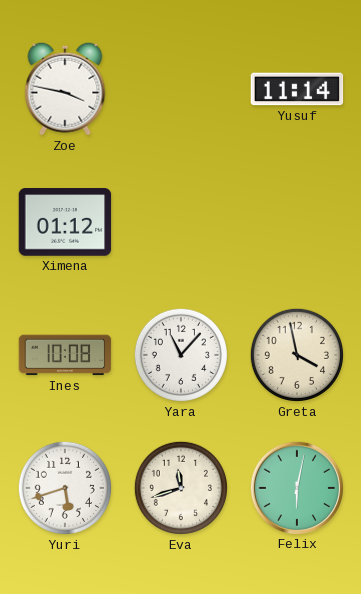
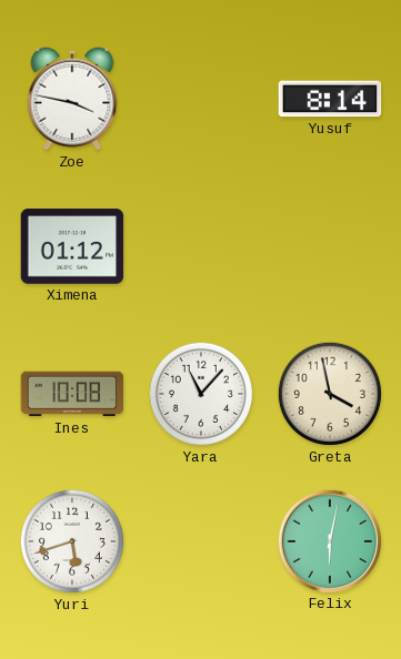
Yusuf: 11:14 -> 8:14 (330, 99)
Eva: 11:42 -> none (181, 488)
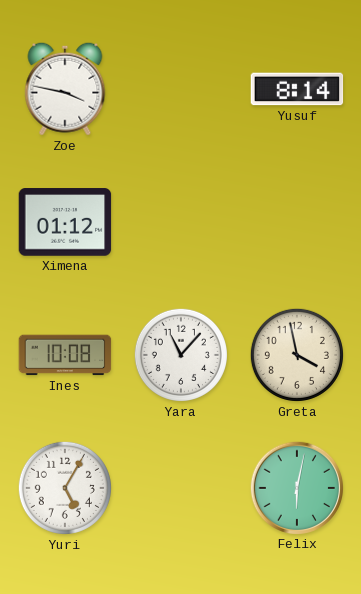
Yuri: 5:42 -> 5:05 (65, 488)
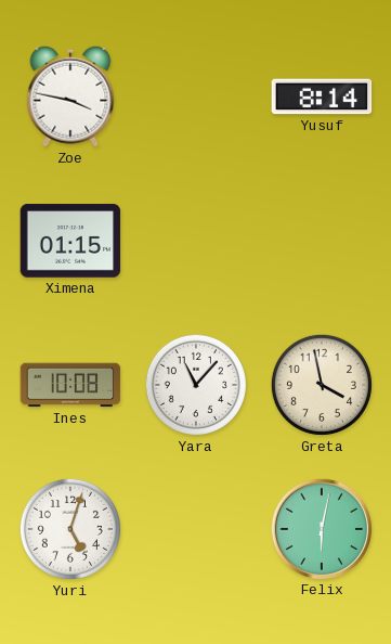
Ximena: 01:12 -> 01:15 (70, 241)
Yuri: 5:05 -> 5:03 (70, 529)
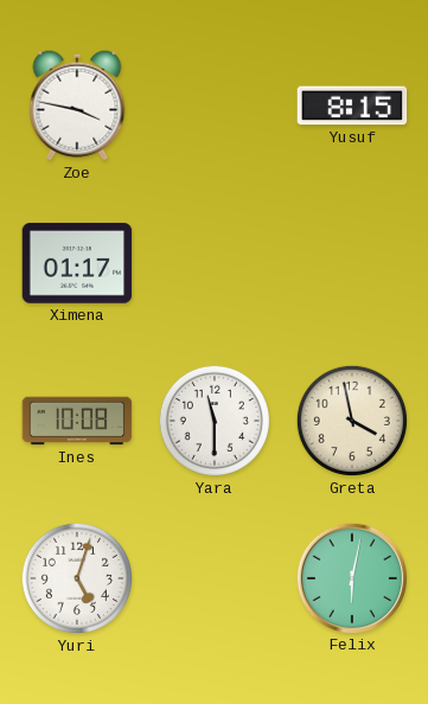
Yusuf: 8:14 -> 8:15 (352, 105)
Ximena: 01:15 -> 01:17 (77, 263)
Yara: 11:07 -> 11:30 (215, 421)
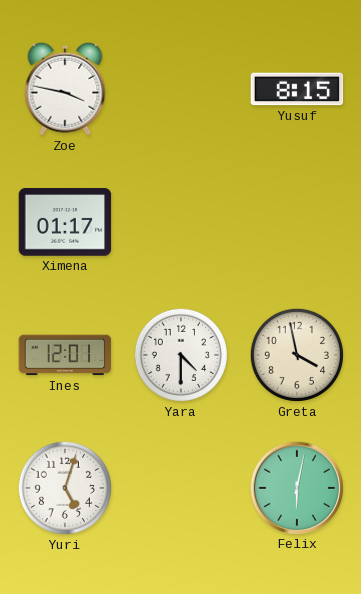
Ines: 10:08 -> 12:01 (65, 355)
Yara: 11:30 -> 4:30 (181, 355)
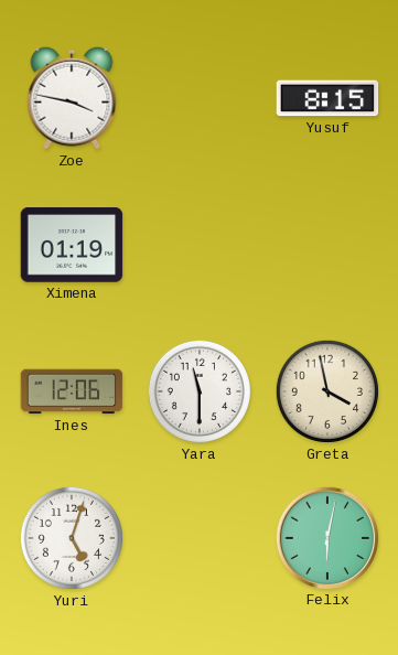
Ximena: 01:17 -> 01:19 (72, 245)
Ines: 12:01 -> 12:06 (72, 391)
Yara: 4:30 -> 11:30 (200, 391)
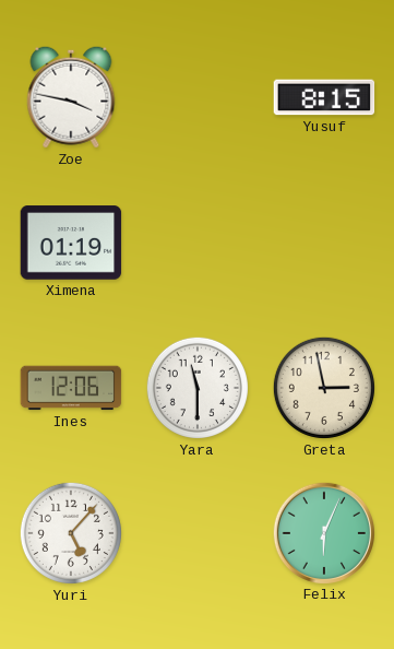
Greta: 3:58 -> 2:58 (324, 388)
Yuri: 5:03 -> 5:07 (71, 533)
Felix: 6:02 -> 6:04 (323, 532)
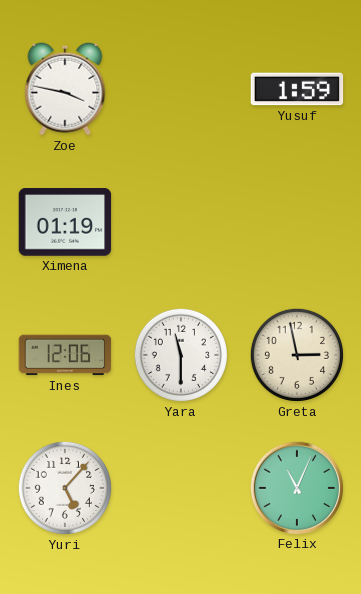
Yusuf: 8:15 -> 1:59 (297, 89)
Felix: 6:04 -> 11:04 (296, 487)
